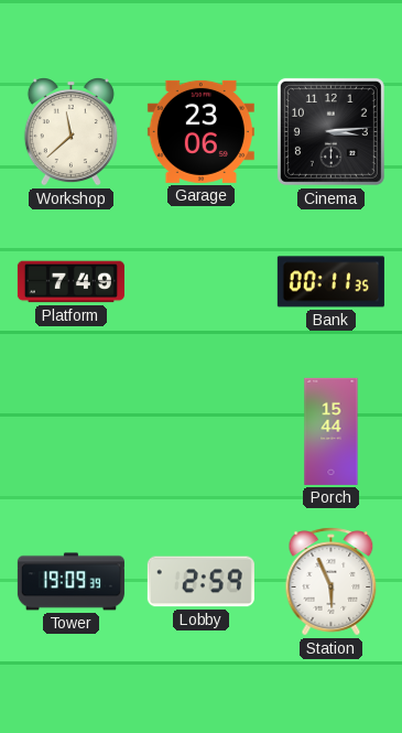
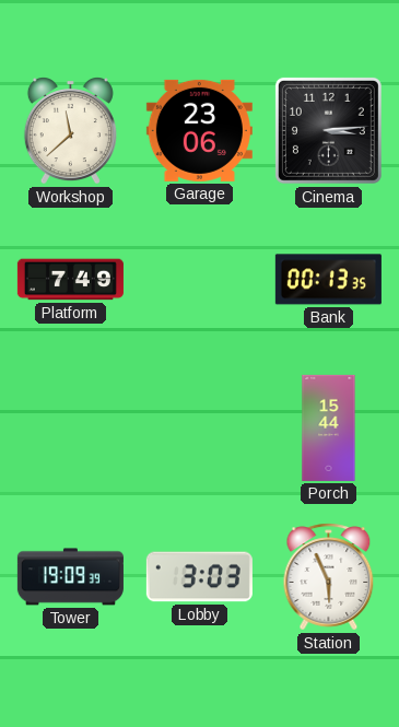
Bank: 00:11 -> 00:13 (328, 280)
Lobby: 2:59 -> 3:03 (199, 577)
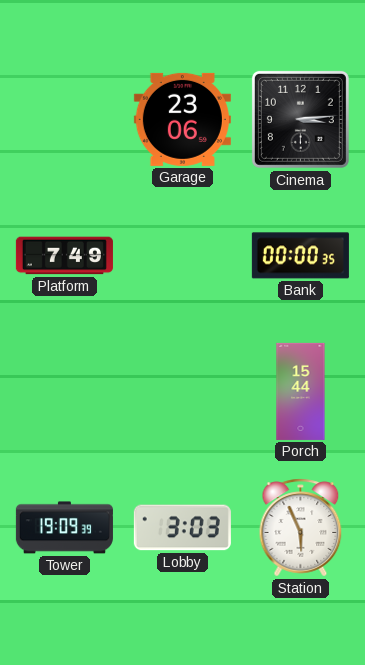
Workshop: 11:38 -> none (70, 131)
Bank: 00:13 -> 00:00 (300, 256)
